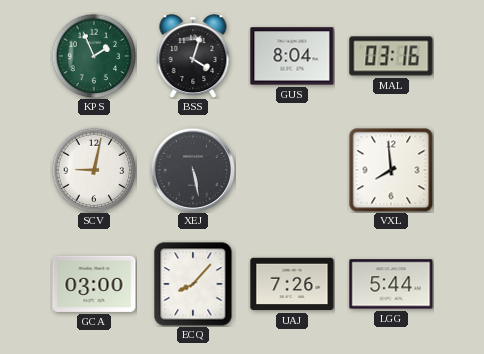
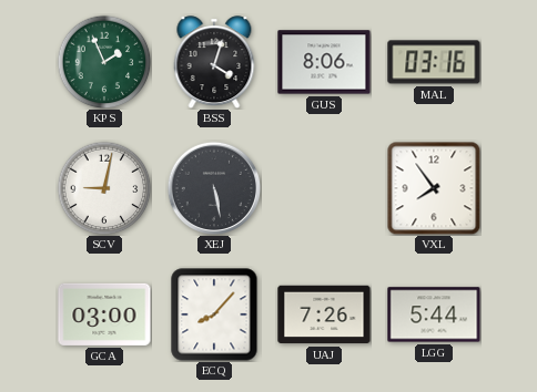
GUS: 8:04 -> 8:06 (324, 62)
VXL: 7:59 -> 7:54 (434, 188)
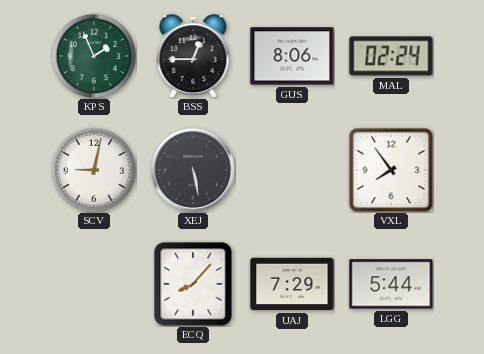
BSS: 4:03 -> 12:45 (193, 56)
MAL: 03:16 -> 02:24 (391, 56)
GCA: 03:00 -> none (104, 314)
UAJ: 7:26 -> 7:29 (292, 284)
